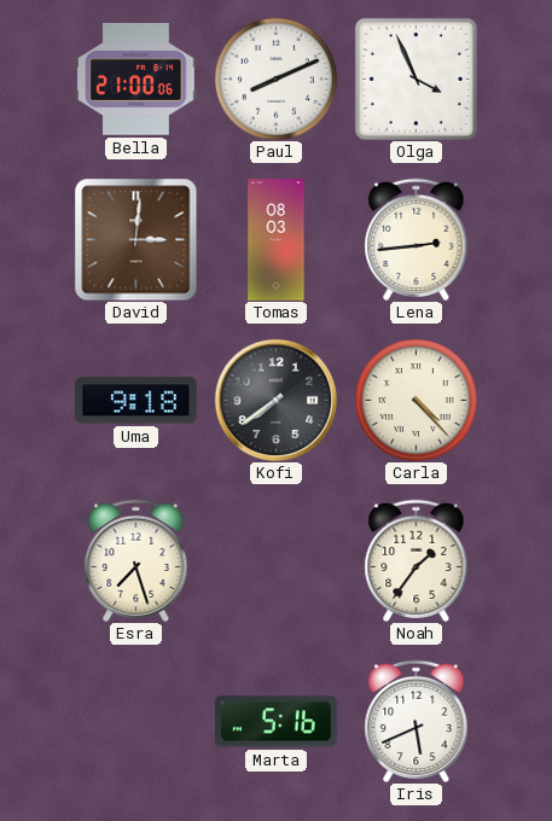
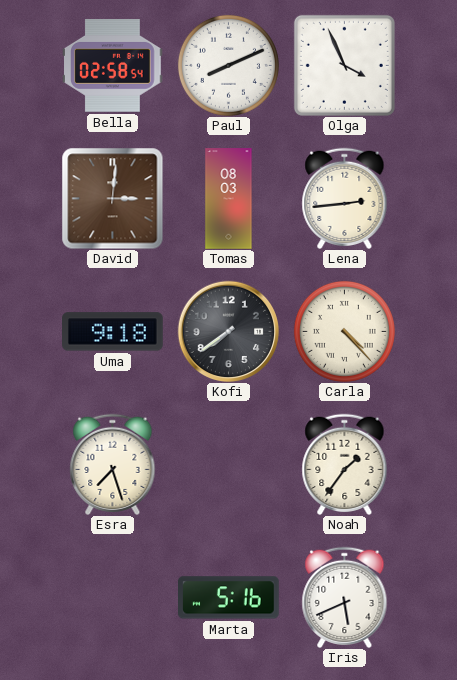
Bella: 21:00 -> 02:58 (113, 66)
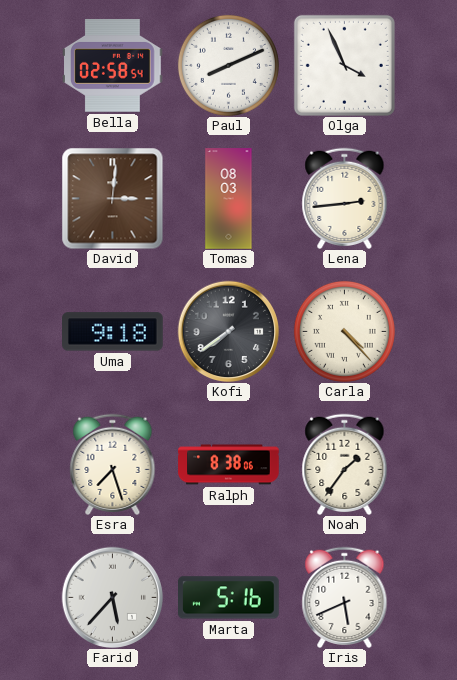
Ralph: none -> 8:38 (229, 465)
Farid: none -> 5:37 (112, 597)
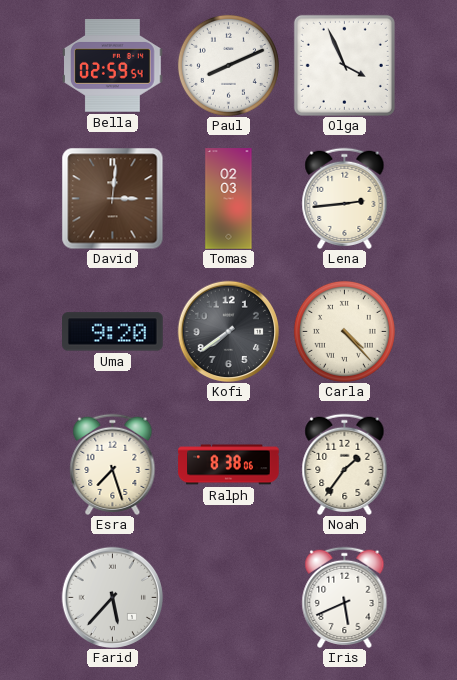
Bella: 02:58 -> 02:59 (113, 66)
Tomas: 08:03 -> 02:03 (229, 199)
Uma: 9:18 -> 9:20 (113, 332)
Marta: 5:16 -> none (229, 598)
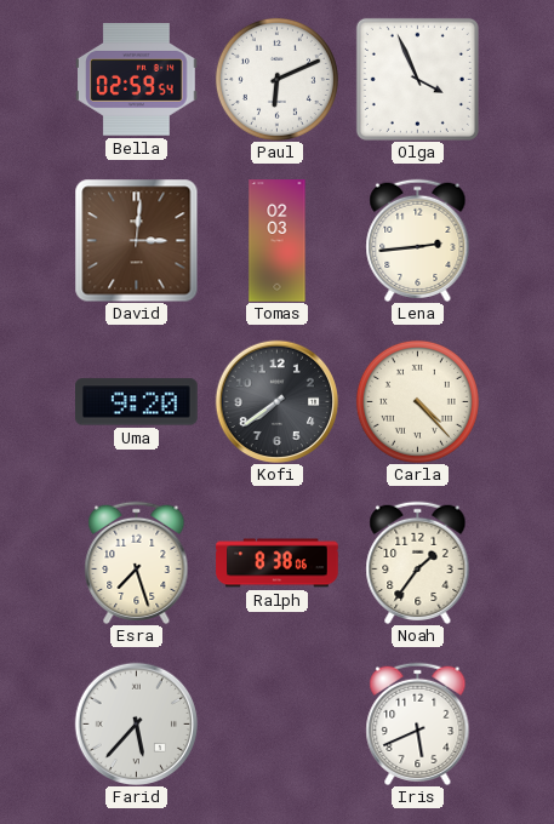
Paul: 8:11 -> 6:11 (276, 79)
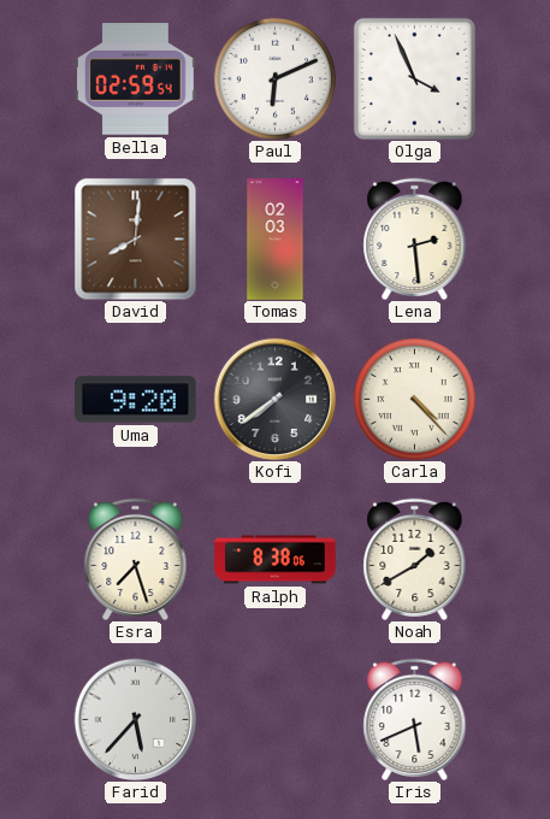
David: 3:01 -> 8:01 (135, 238)
Lena: 2:44 -> 2:29 (415, 238)
Noah: 1:36 -> 1:40 (415, 559)
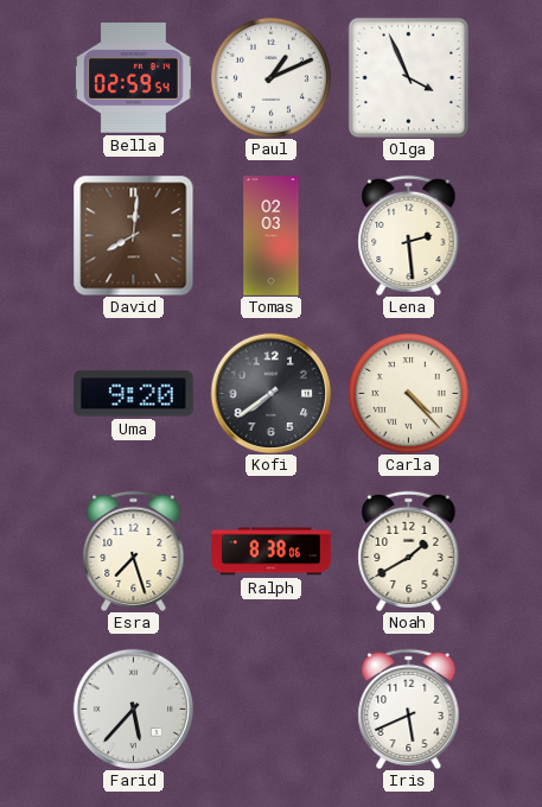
Paul: 6:11 -> 1:11 (270, 77)
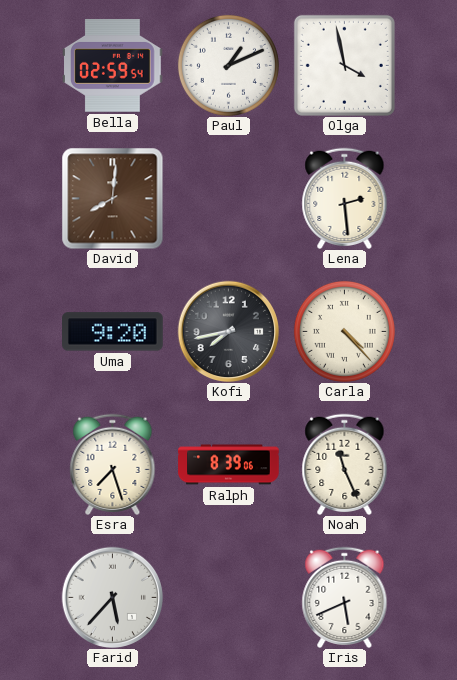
Olga: 3:56 -> 3:58 (344, 65)
Tomas: 02:03 -> none (272, 236)
Kofi: 7:39 -> 7:43 (228, 331)
Ralph: 8:38 -> 8:39 (229, 465)
Noah: 1:40 -> 11:26 (345, 464)
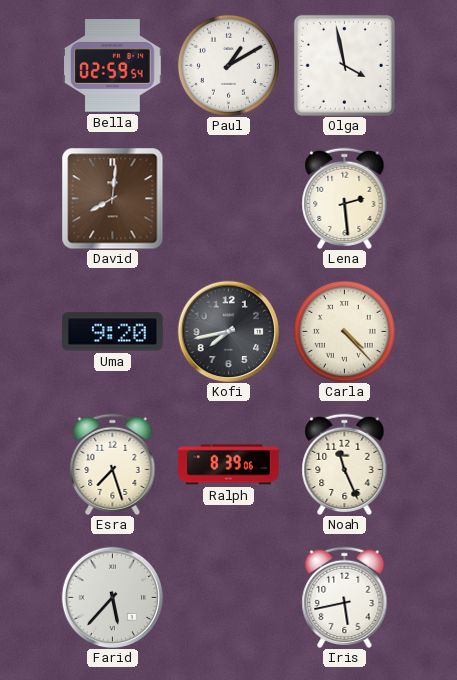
Paul: 1:11 -> 1:10 (228, 65)
Iris: 5:41 -> 5:43 (345, 597)
